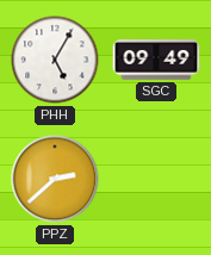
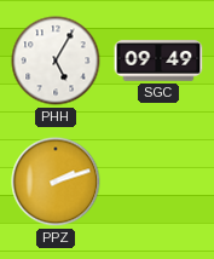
PPZ: 2:38 -> 2:12 (56, 182)
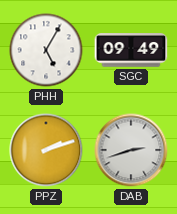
DAB: none -> 2:42 (131, 150)
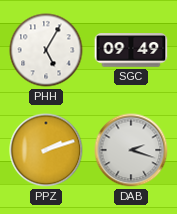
DAB: 2:42 -> 2:18 (131, 150)
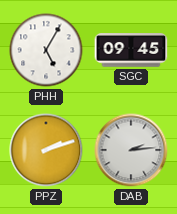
SGC: 09:49 -> 09:45 (131, 50)
DAB: 2:18 -> 2:14 (131, 150)
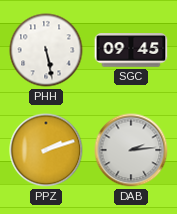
PHH: 5:05 -> 5:28 (46, 50)
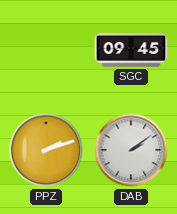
PHH: 5:28 -> none (46, 50)
DAB: 2:14 -> 2:09 (131, 150)
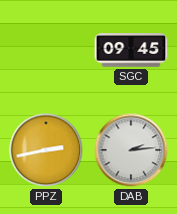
PPZ: 2:12 -> 2:43 (46, 150)
DAB: 2:09 -> 2:14 (131, 150)
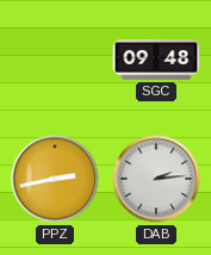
SGC: 09:45 -> 09:48 (156, 60)
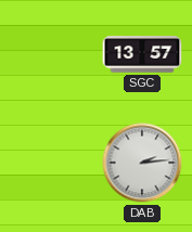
SGC: 09:48 -> 13:57 (142, 54)
PPZ: 2:43 -> none (55, 179)
